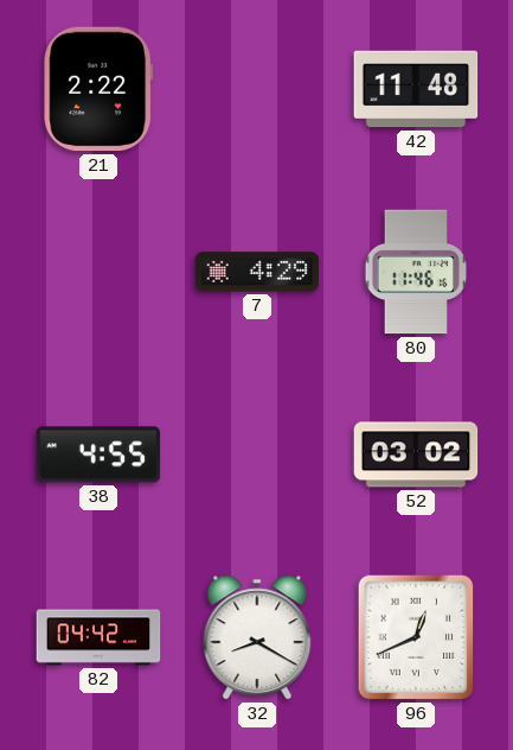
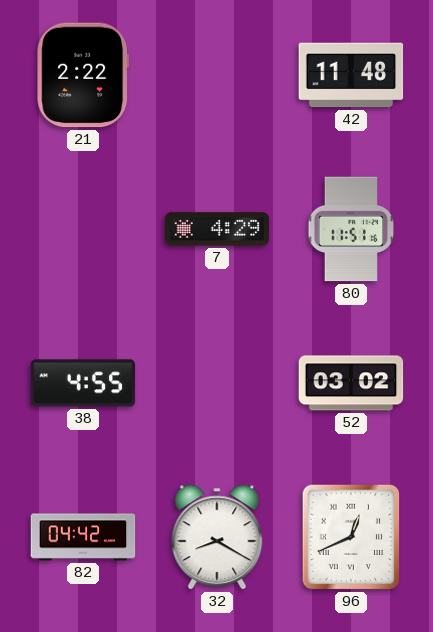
80: 11:46 -> 11:51 (350, 229)
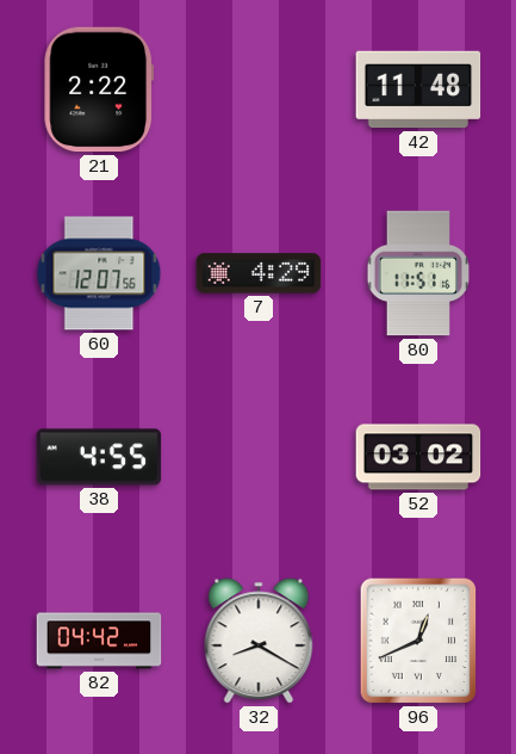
60: none -> 12:07 (99, 273)
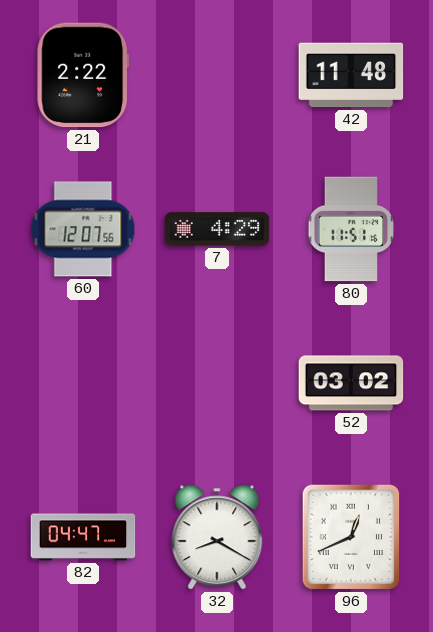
38: 4:55 -> none (99, 457)
82: 04:42 -> 04:47 (83, 537)
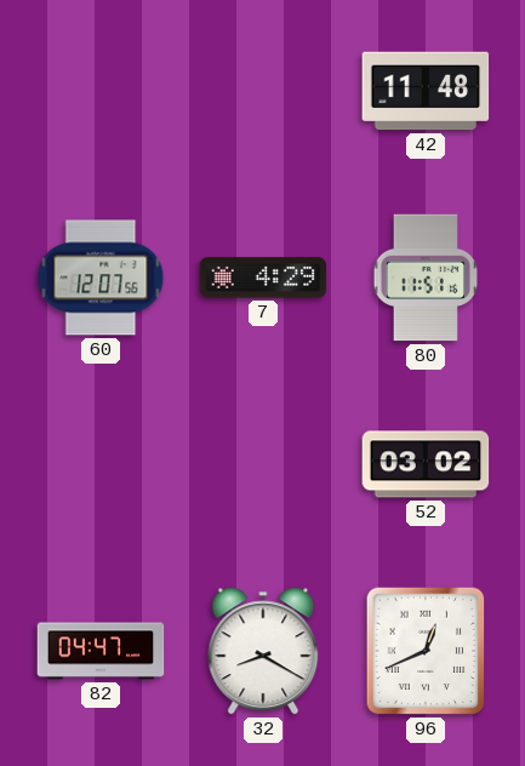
21: 2:22 -> none (83, 75)
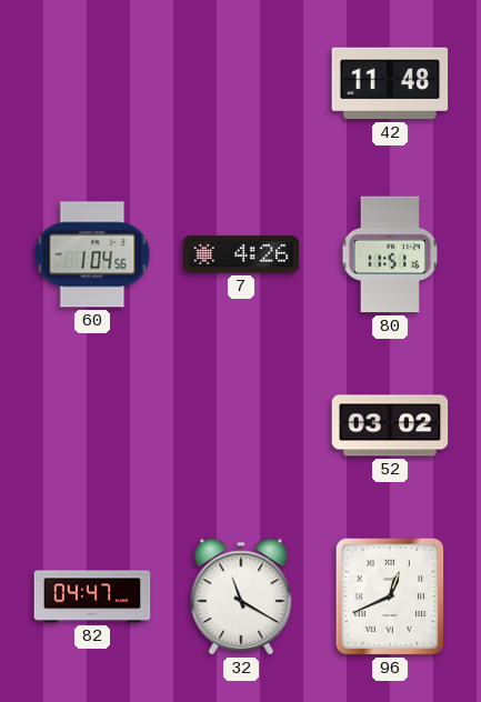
60: 12:07 -> 1:04 (92, 254)
7: 4:29 -> 4:26 (241, 254)
32: 8:20 -> 11:20 (241, 596)
